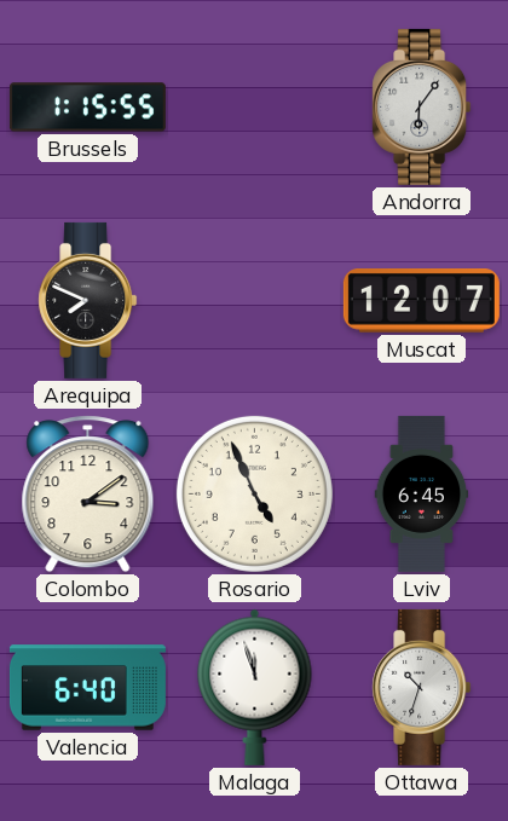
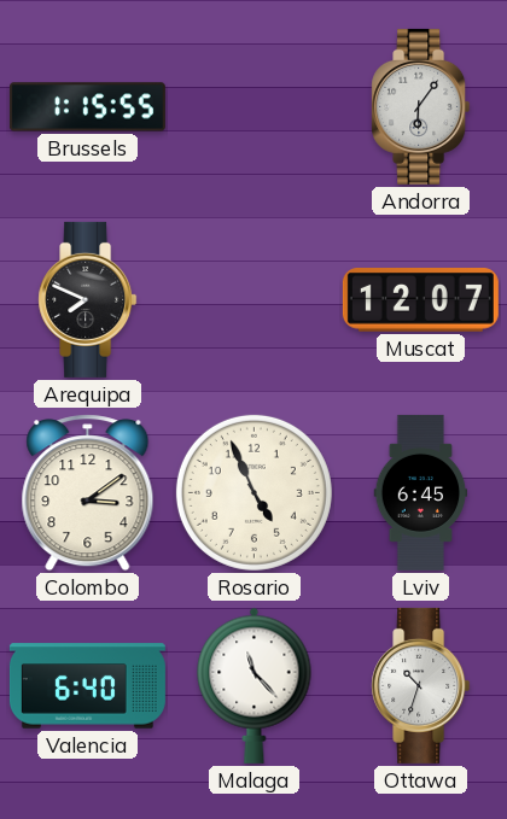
Malaga: 11:57 -> 11:23 (255, 685)
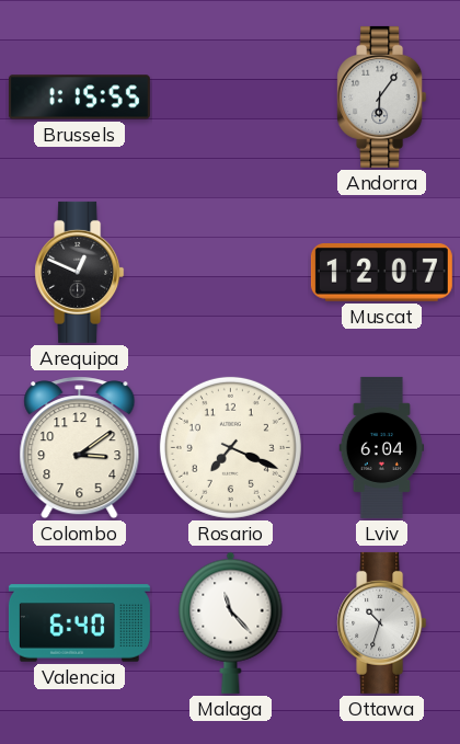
Arequipa: 7:49 -> 12:49 (80, 272)
Rosario: 4:56 -> 7:19 (230, 447)
Lviv: 6:45 -> 6:04 (382, 447)
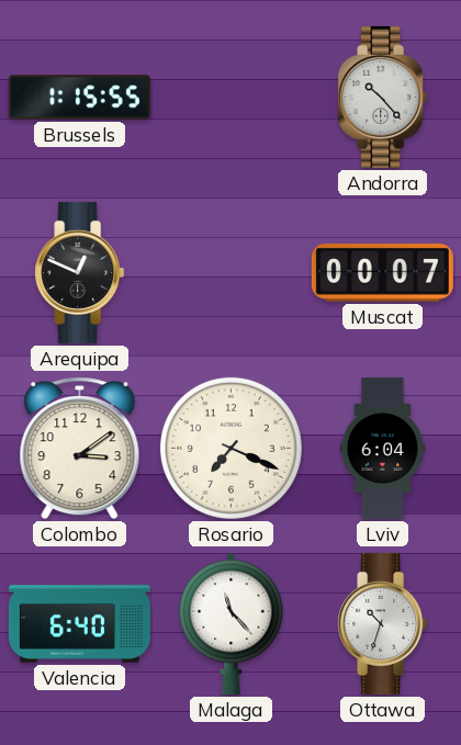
Andorra: 6:06 -> 10:23 (383, 97)
Muscat: 12:07 -> 00:07 (382, 273)
